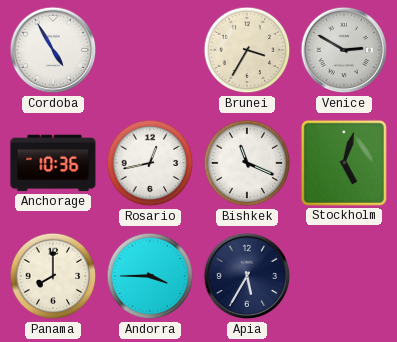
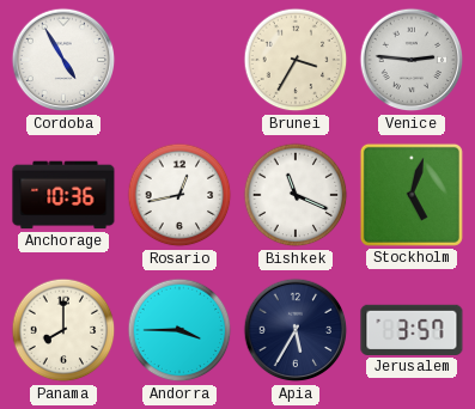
Venice: 2:50 -> 2:46 (412, 60)
Jerusalem: none -> 3:57 (412, 330)
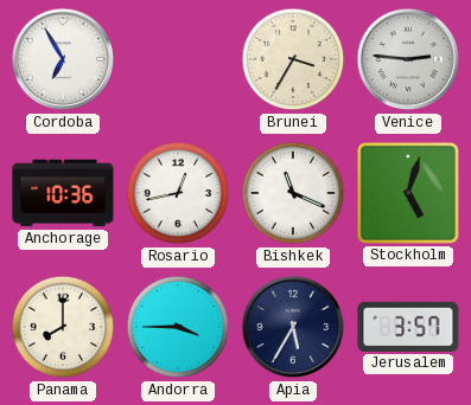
Cordoba: 4:55 -> 6:55 (63, 59)
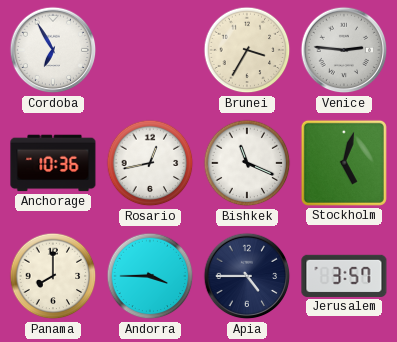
Apia: 5:35 -> 4:45 (247, 276)
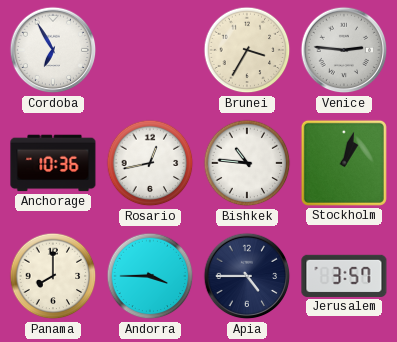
Bishkek: 11:19 -> 10:46 (247, 163)
Stockholm: 5:03 -> 1:03 (344, 163)
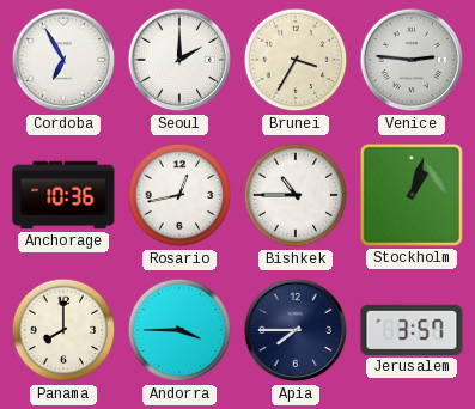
Seoul: none -> 2:00 (179, 60)
Bishkek: 10:46 -> 10:45 (296, 195)
Apia: 4:45 -> 7:45 (296, 330)
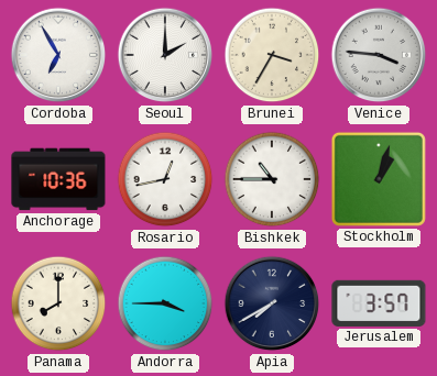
Venice: 2:46 -> 3:46 (379, 55)
Apia: 7:45 -> 7:40 (272, 303)
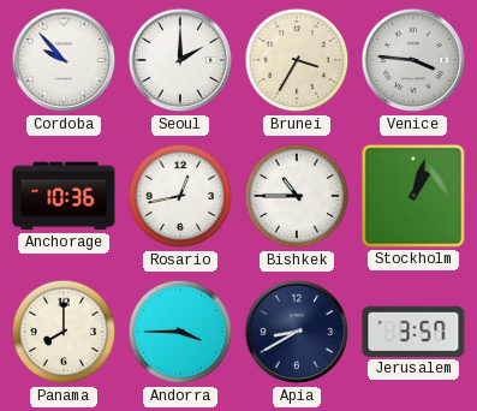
Cordoba: 6:55 -> 9:53 (64, 60)
Apia: 7:40 -> 8:40 (297, 332)
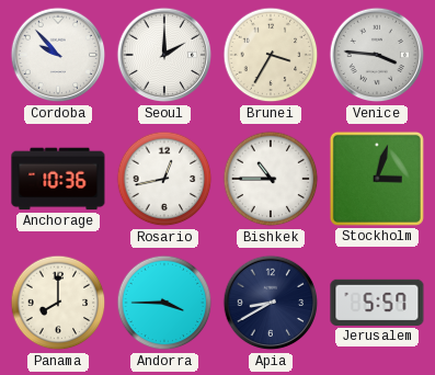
Stockholm: 1:03 -> 3:03 (377, 179)
Jerusalem: 3:57 -> 5:57 (377, 303)
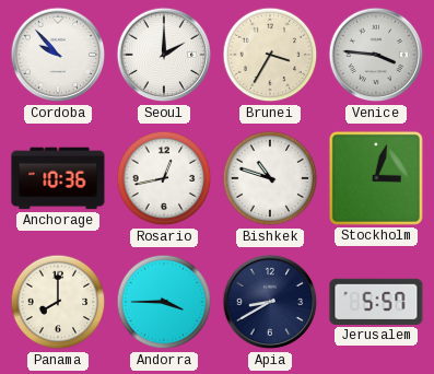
Bishkek: 10:45 -> 10:48 (270, 178)
